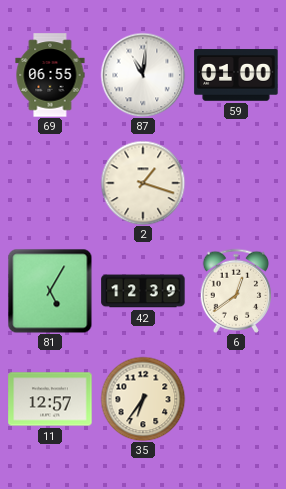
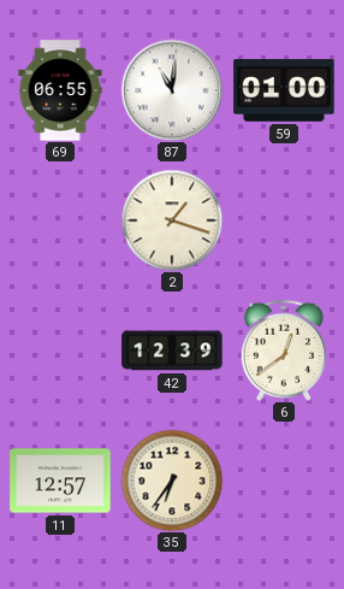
81: 5:05 -> none (50, 291)
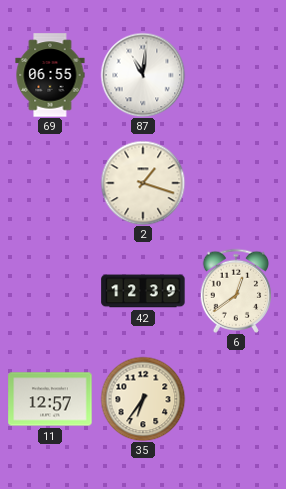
59: 01:00 -> none (284, 90)
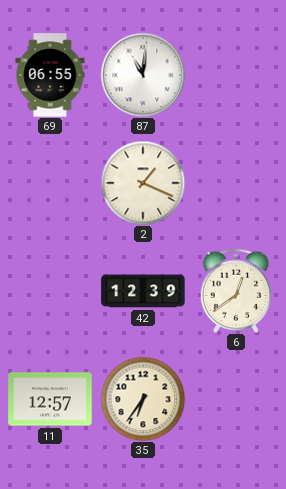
2: 1:18 -> 1:19 (143, 183)
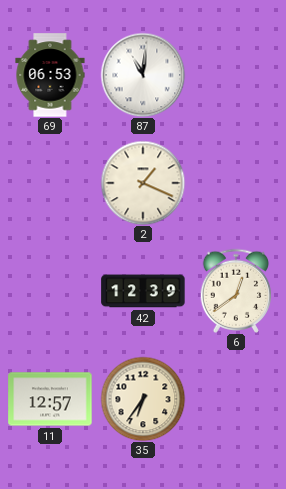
69: 06:55 -> 06:53 (50, 75)
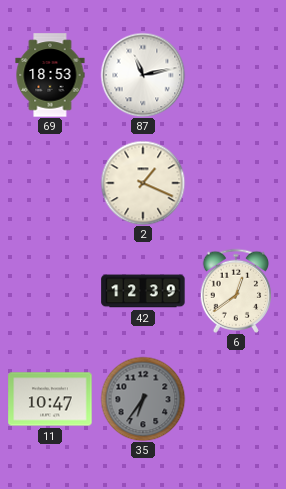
69: 06:53 -> 18:53 (50, 75)
87: 11:01 -> 11:13 (143, 75)
11: 12:57 -> 10:47 (50, 399)
35 dial: cream -> grey (143, 399)
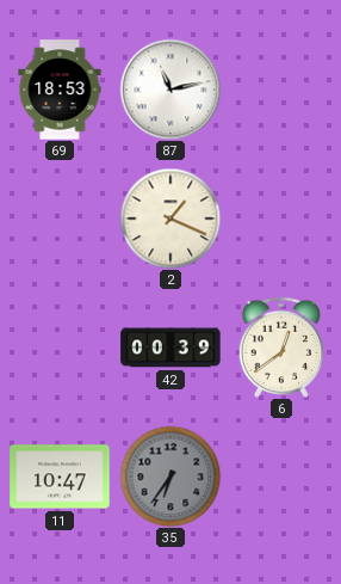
42: 12:39 -> 00:39 (170, 348)
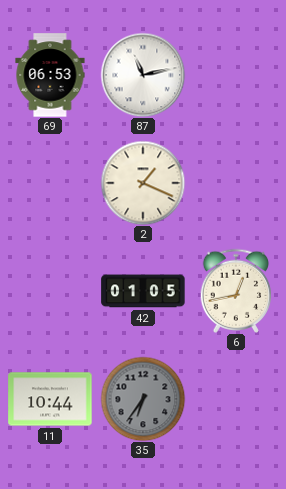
69: 18:53 -> 06:53 (50, 75)
42: 00:39 -> 01:05 (143, 291)
6: 12:39 -> 12:43 (236, 291)
11: 10:47 -> 10:44 (50, 399)
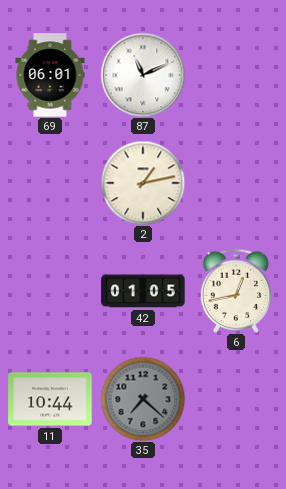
69: 06:53 -> 06:01 (50, 75)
87: 11:13 -> 11:11 (143, 75)
2: 1:19 -> 1:13 (143, 183)
35: 6:36 -> 7:22 (143, 399)
